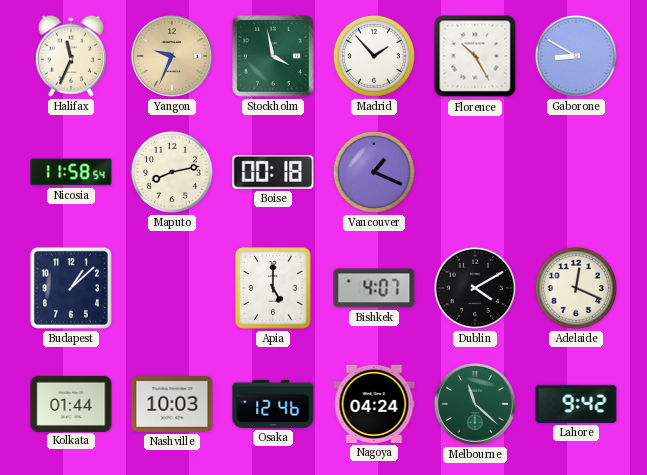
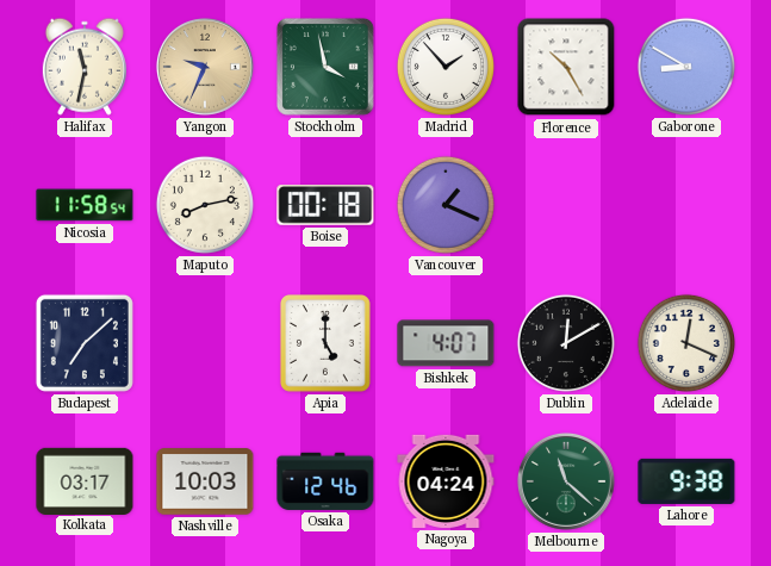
Halifax: 11:34 -> 11:32 (85, 67)
Budapest: 1:08 -> 7:08 (85, 343)
Dublin: 4:10 -> 12:10 (566, 343)
Kolkata: 01:44 -> 03:17 (85, 480)
Lahore: 9:42 -> 9:38 (686, 481)
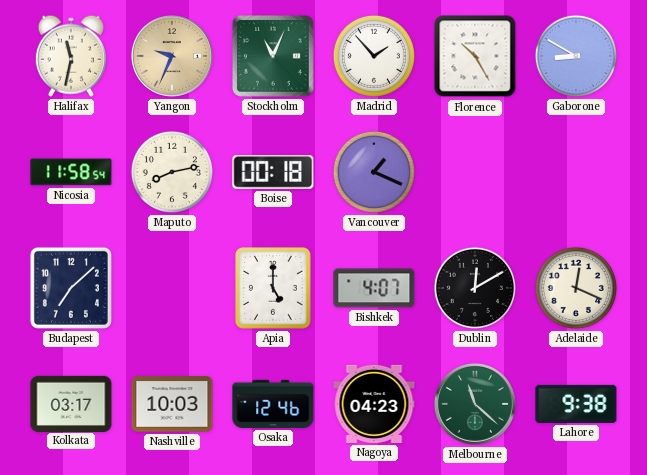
Stockholm: 3:58 -> 11:04 (273, 56)
Nagoya: 04:24 -> 04:23 (374, 404)
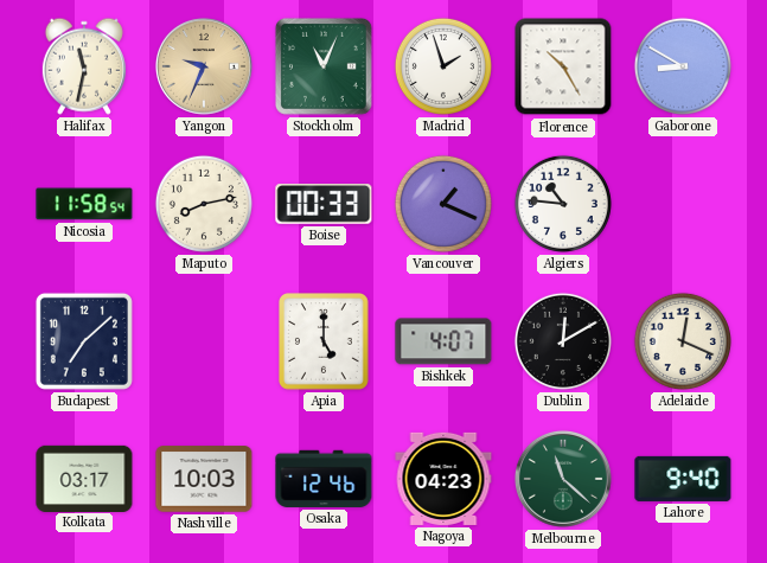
Madrid: 1:53 -> 1:57 (443, 66)
Boise: 00:18 -> 00:33 (324, 204)
Algiers: none -> 10:46 (563, 204)
Lahore: 9:38 -> 9:40 (683, 479)
